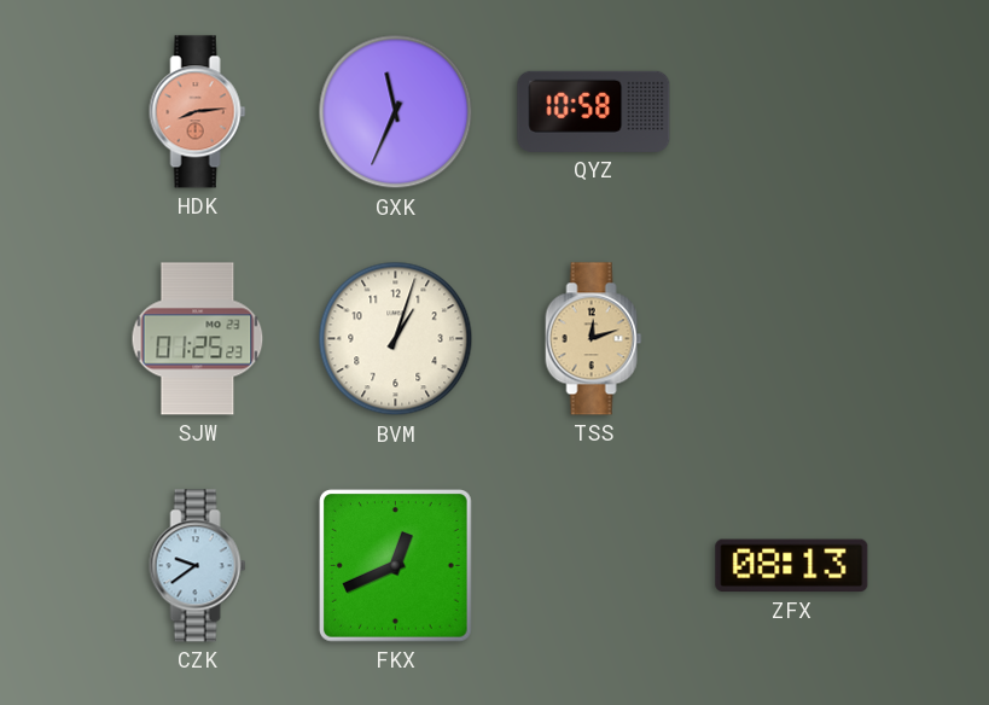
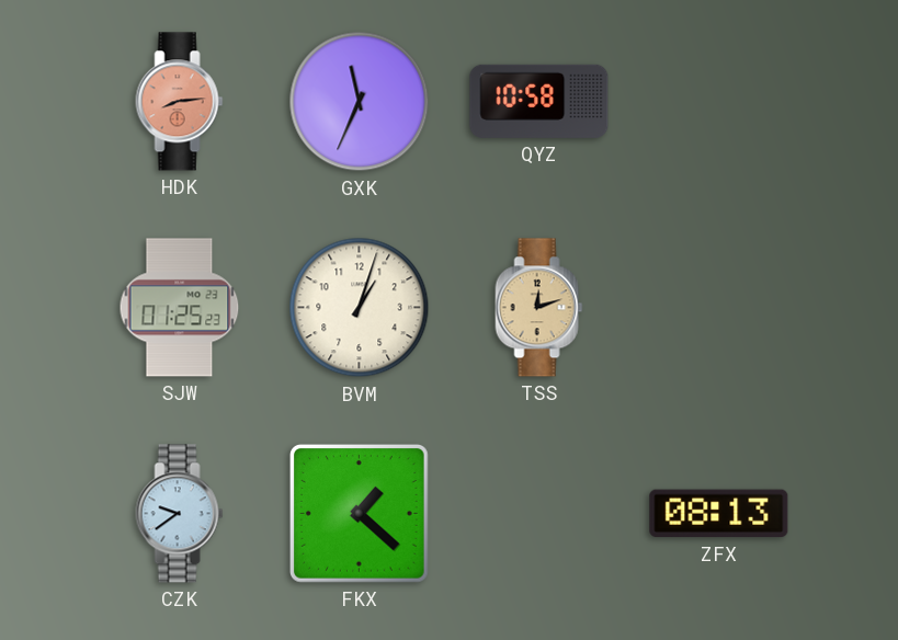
FKX: 12:41 -> 1:22 (359, 513)
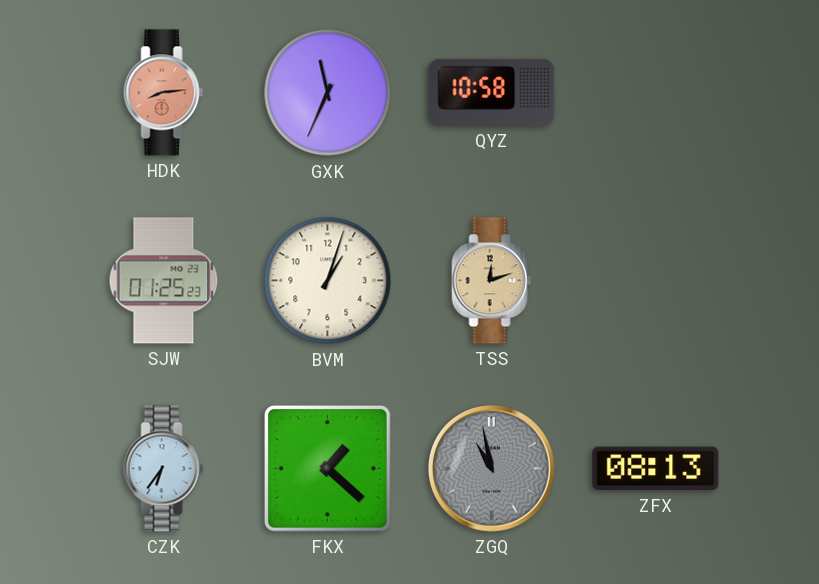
CZK: 9:39 -> 6:36 (164, 469)
ZGQ: none -> 10:58 (491, 468)
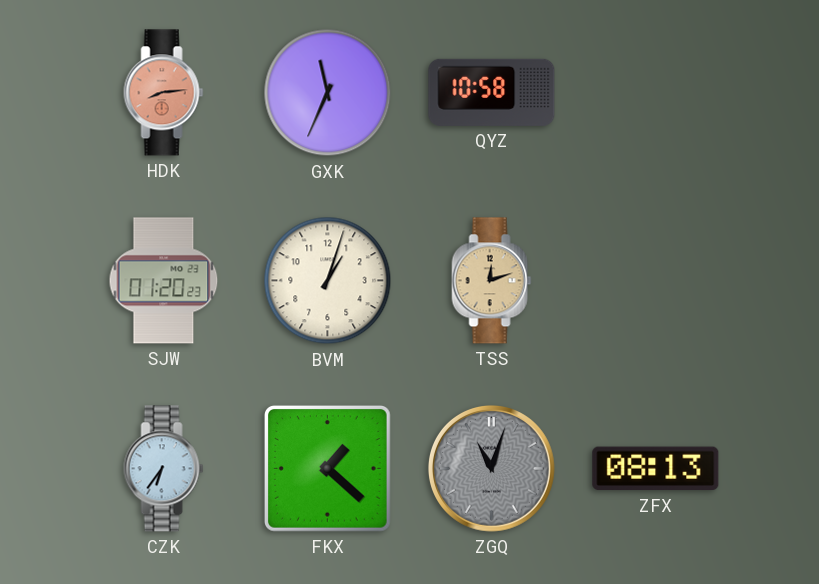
SJW: 01:25 -> 01:20 (164, 281)
ZGQ: 10:58 -> 11:03 (491, 468)
